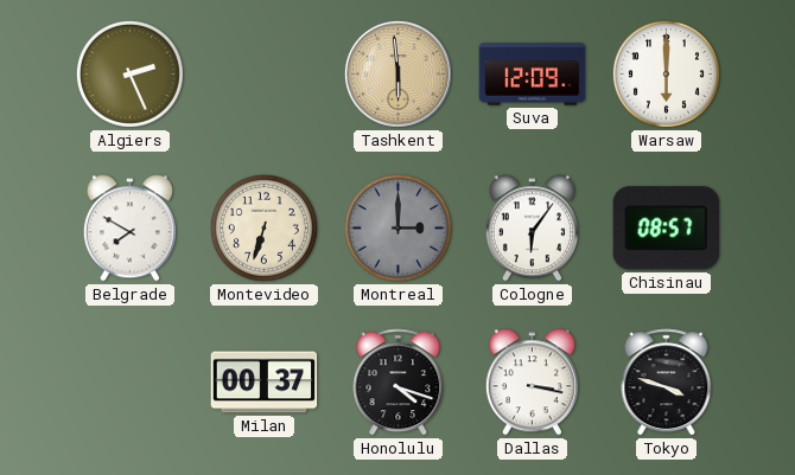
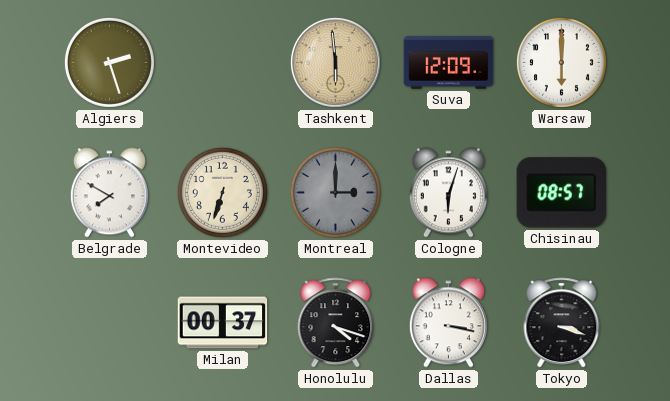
Algiers: 2:26 -> 2:27 (109, 62)
Cologne: 6:06 -> 6:03 (448, 193)
Tokyo: 3:48 -> 3:18 (562, 323)
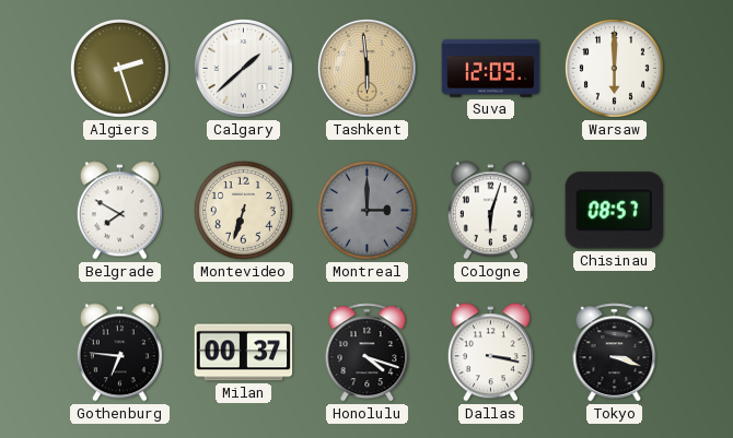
Calgary: none -> 1:38 (243, 68)
Gothenburg: none -> 6:46 (119, 353)
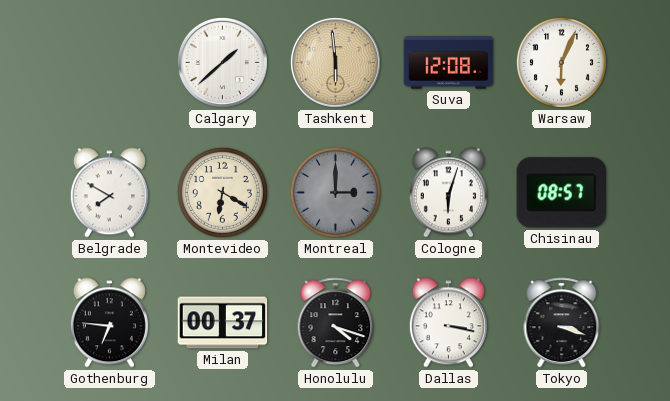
Algiers: 2:27 -> none (119, 68)
Suva: 12:09 -> 12:08 (449, 63)
Warsaw: 6:00 -> 6:04 (561, 62)
Montevideo: 6:33 -> 6:20 (222, 192)
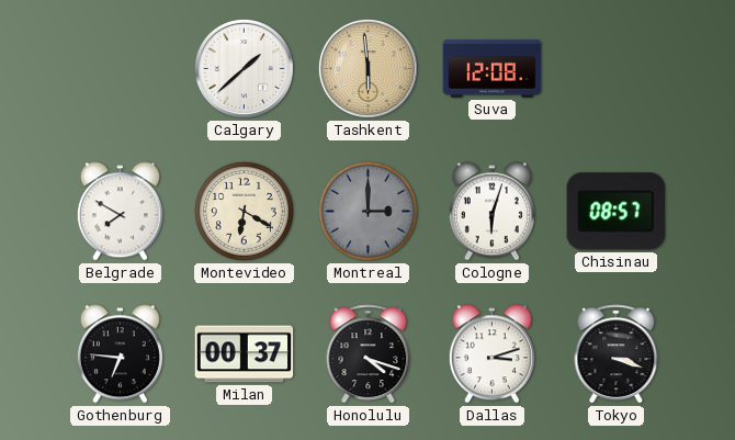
Warsaw: 6:04 -> none (561, 62)
Dallas: 3:17 -> 3:12 (491, 354)
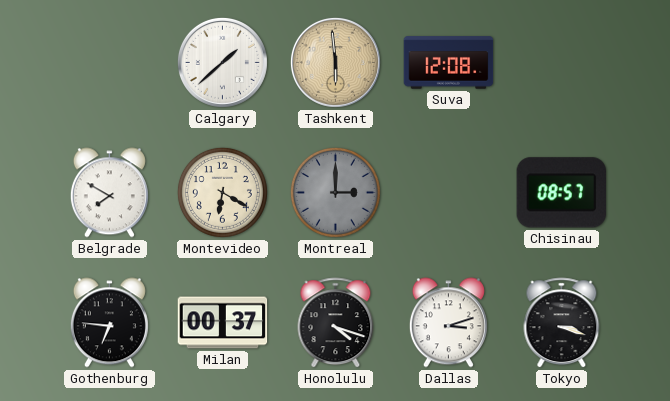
Cologne: 6:03 -> none (491, 212)
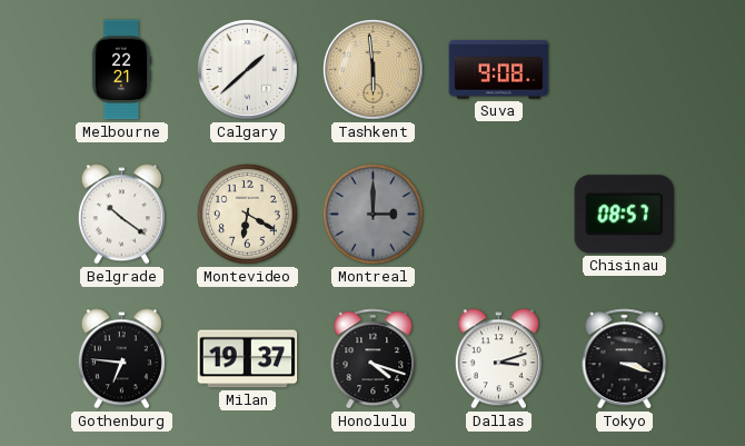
Melbourne: none -> 22:21 (121, 70)
Suva: 12:08 -> 9:08 (499, 70)
Belgrade: 7:50 -> 10:21 (121, 215)
Milan: 00:37 -> 19:37 (248, 359)
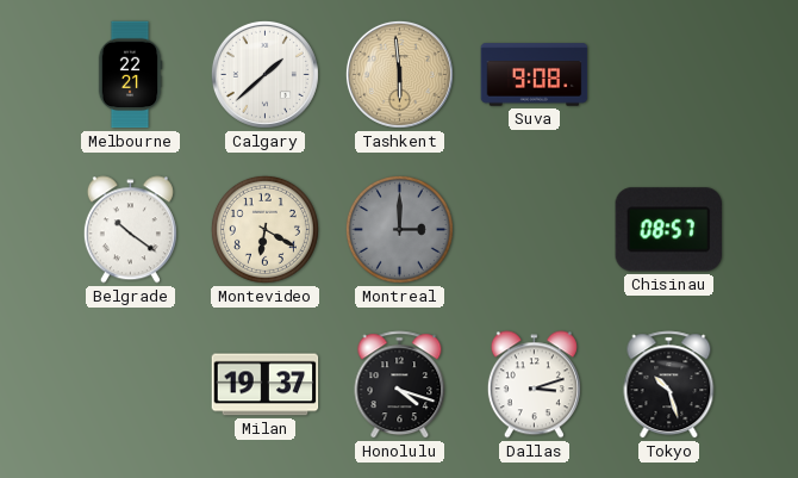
Gothenburg: 6:46 -> none (121, 359)
Tokyo: 3:18 -> 10:27 (669, 385)
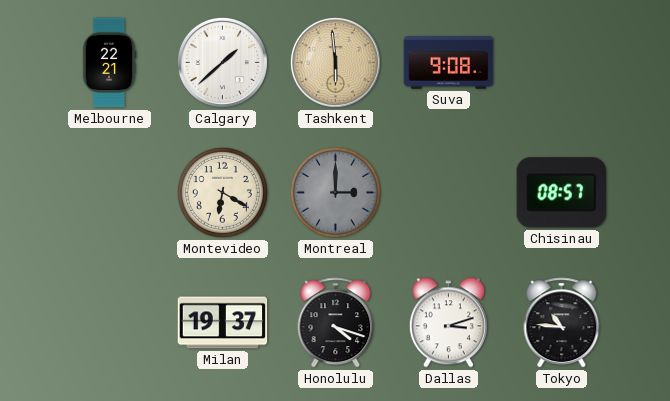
Belgrade: 10:21 -> none (130, 230)
Tokyo: 10:27 -> 10:46 (562, 323)
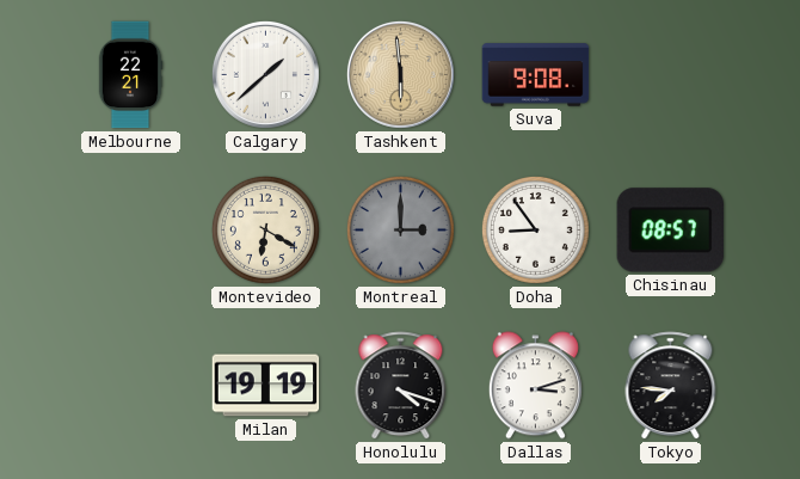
Doha: none -> 8:54 (535, 229)
Milan: 19:37 -> 19:19 (266, 386)
Tokyo: 10:46 -> 7:46 (671, 386)
